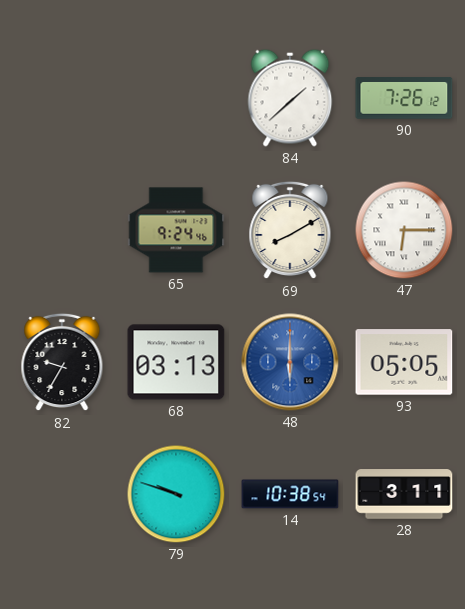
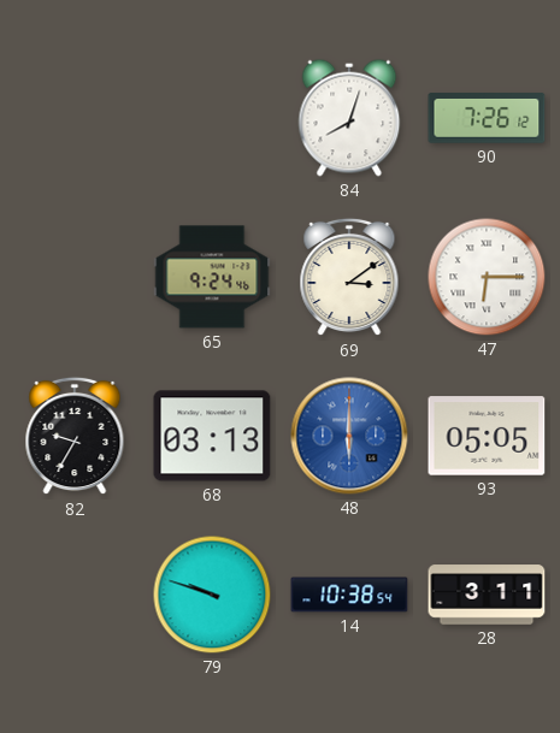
84: 1:38 -> 8:03 (349, 118)
69: 8:10 -> 3:09 (349, 277)
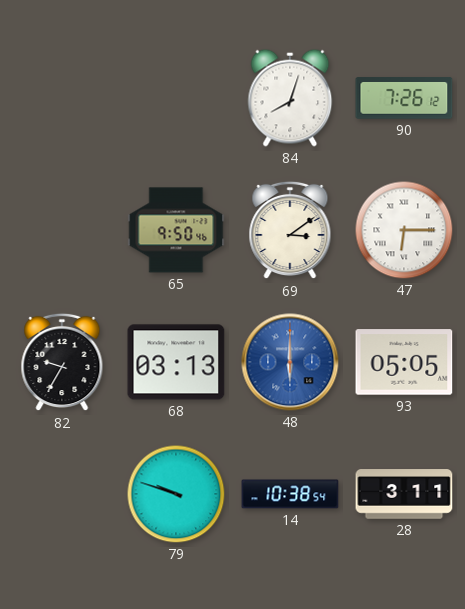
65: 9:24 -> 9:50 (176, 230)
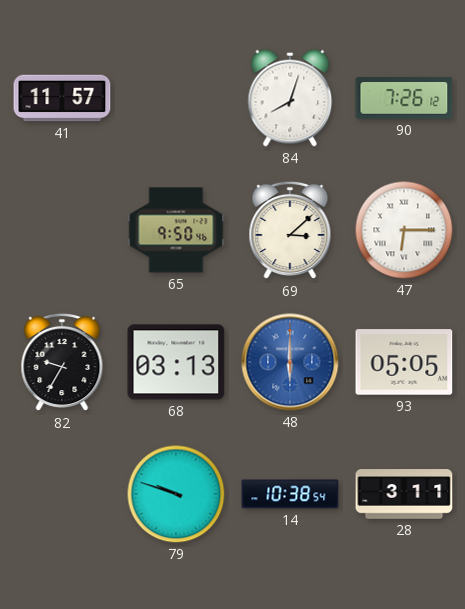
41: none -> 11:57 (62, 98)
69: 3:09 -> 3:08 (290, 230)
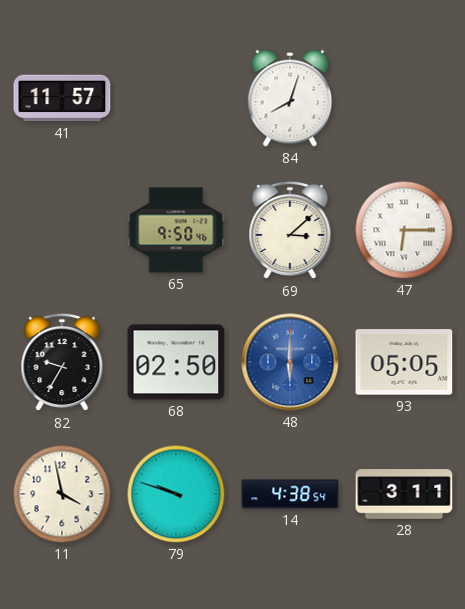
90: 7:26 -> none (404, 98)
68: 03:13 -> 02:50 (176, 362)
11: none -> 3:58 (62, 494)
14: 10:38 -> 4:38 (290, 494)
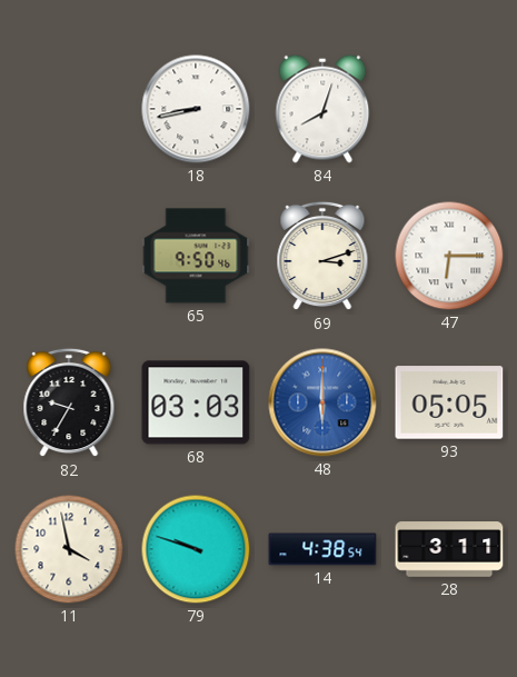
41: 11:57 -> none (62, 98)
18: none -> 8:43 (196, 109)
69: 3:08 -> 3:12 (322, 256)
68: 02:50 -> 03:03 (196, 402)
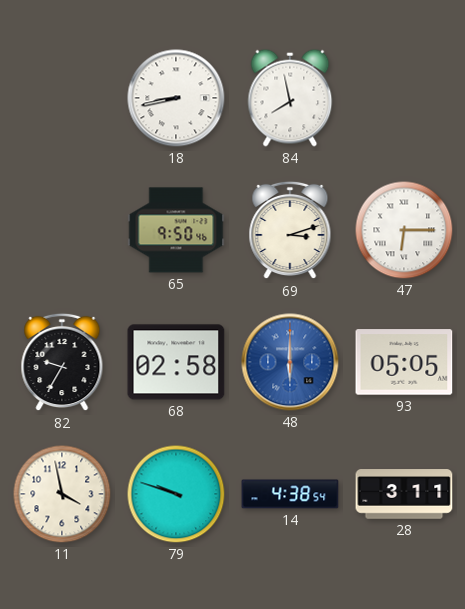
84: 8:03 -> 7:58 (290, 98)
68: 03:03 -> 02:58 (176, 362)
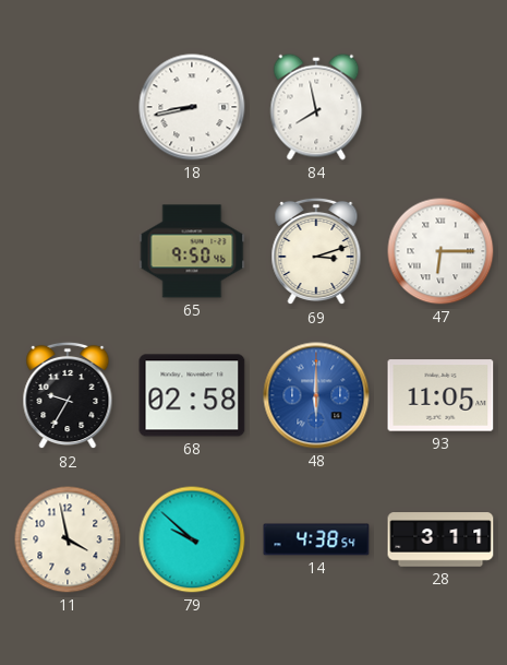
93: 05:05 -> 11:05 (440, 395)
79: 9:48 -> 9:52 (192, 539)
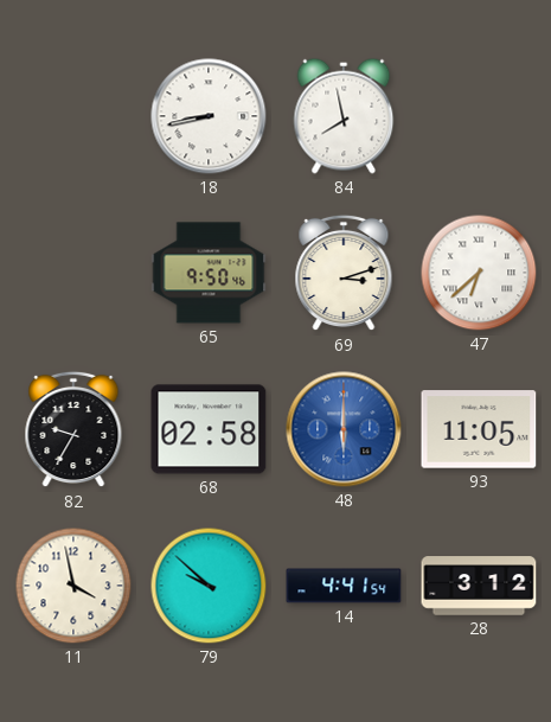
47: 6:15 -> 6:38 (479, 273)
14: 4:38 -> 4:41 (344, 586)
28: 3:11 -> 3:12 (479, 586)
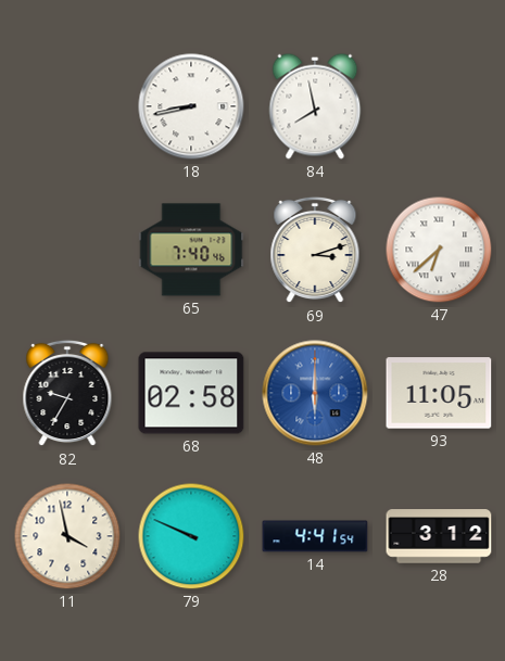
65: 9:50 -> 7:40 (191, 250)
79: 9:52 -> 9:49 (191, 536)
